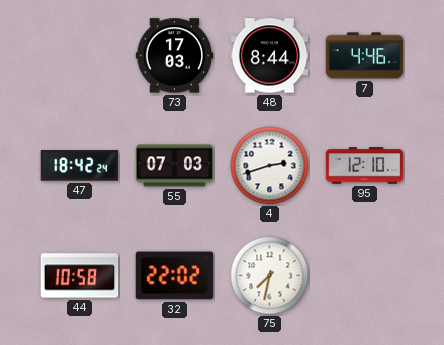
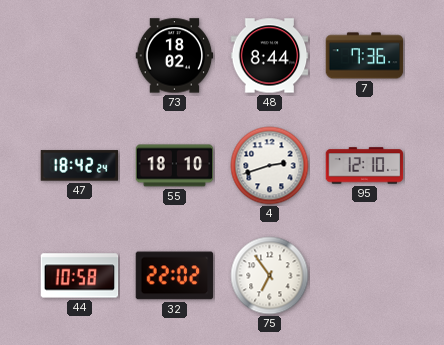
73: 17:03 -> 18:02 (175, 56)
7: 4:46 -> 7:36 (365, 56)
55: 07:03 -> 18:10 (175, 166)
75: 7:32 -> 6:54 (270, 276)
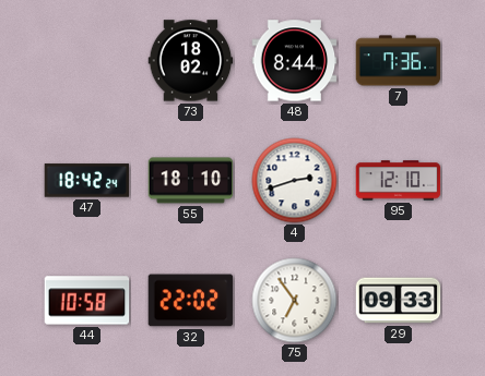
29: none -> 09:33 (399, 301)
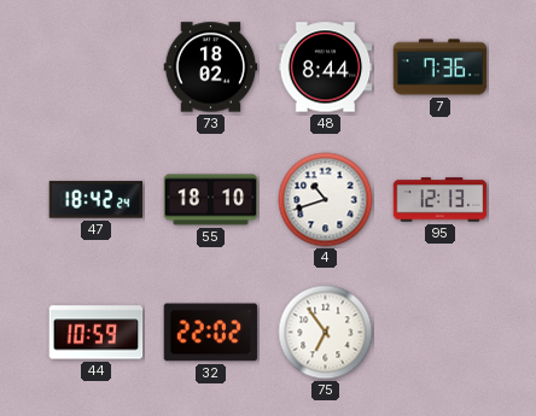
4: 2:42 -> 10:42 (326, 200)
95: 12:10 -> 12:13 (441, 200)
44: 10:58 -> 10:59 (97, 333)
29: 09:33 -> none (399, 301)
